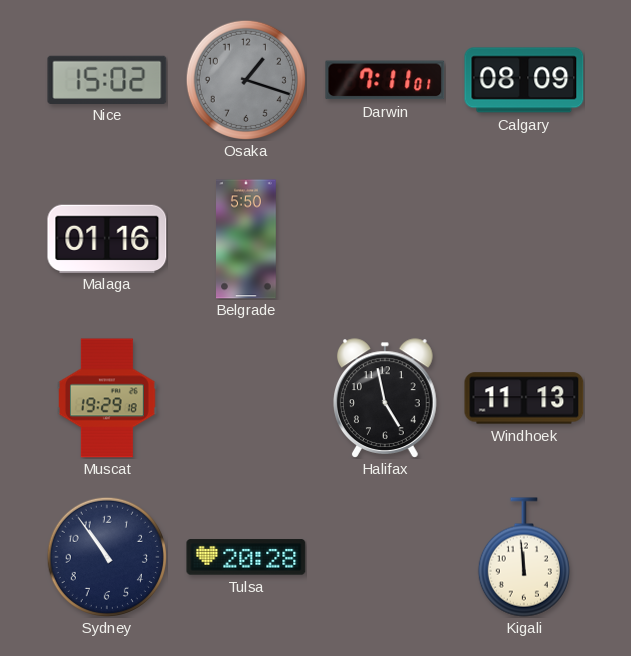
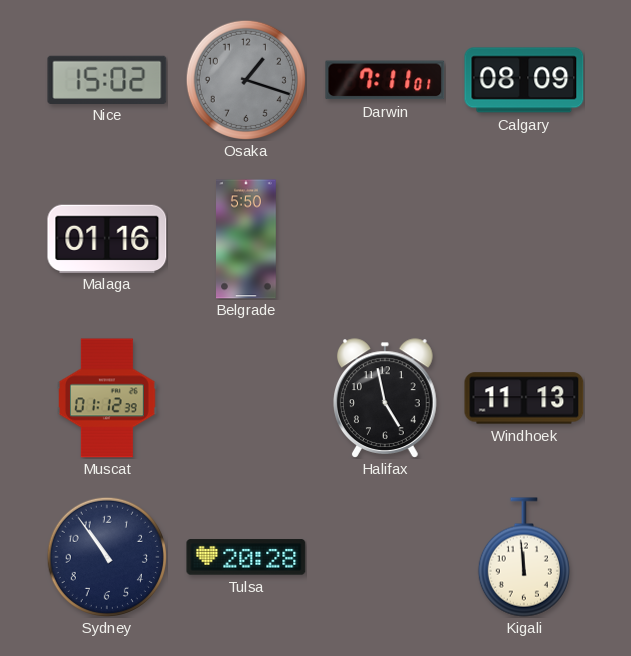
Muscat: 19:29 -> 01:12 (108, 398)
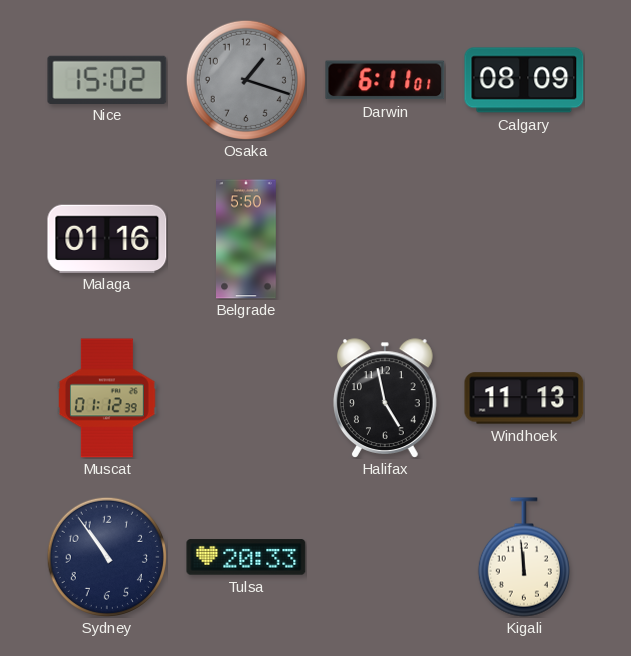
Darwin: 7:11 -> 6:11 (385, 80)
Tulsa: 20:28 -> 20:33 (246, 557)
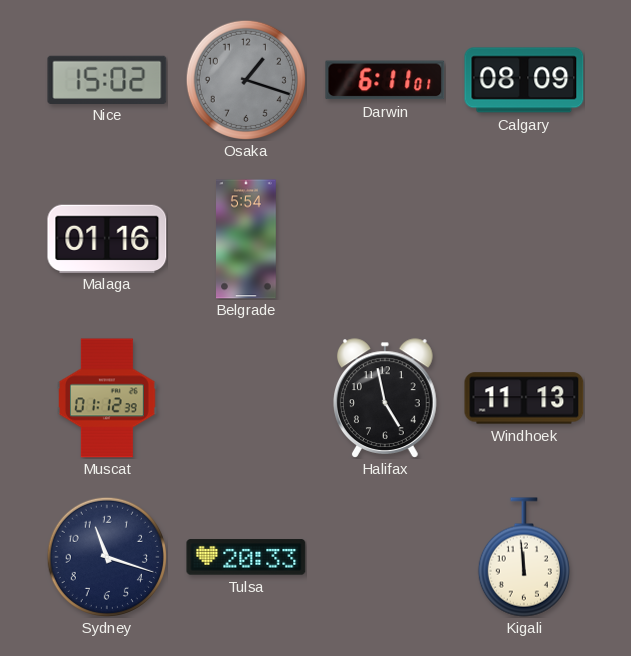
Belgrade: 5:50 -> 5:54 (247, 239)
Sydney: 10:54 -> 11:18 (107, 557)
